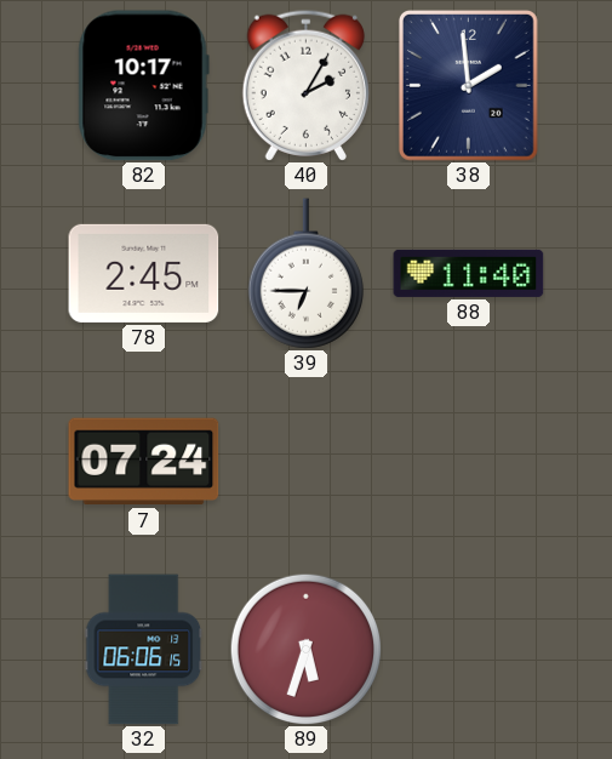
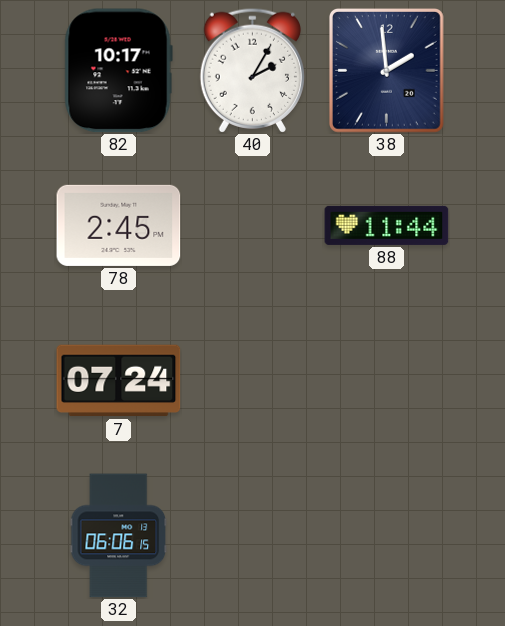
39: 6:45 -> none (305, 274)
88: 11:40 -> 11:44 (387, 225)
89: 5:33 -> none (305, 649)
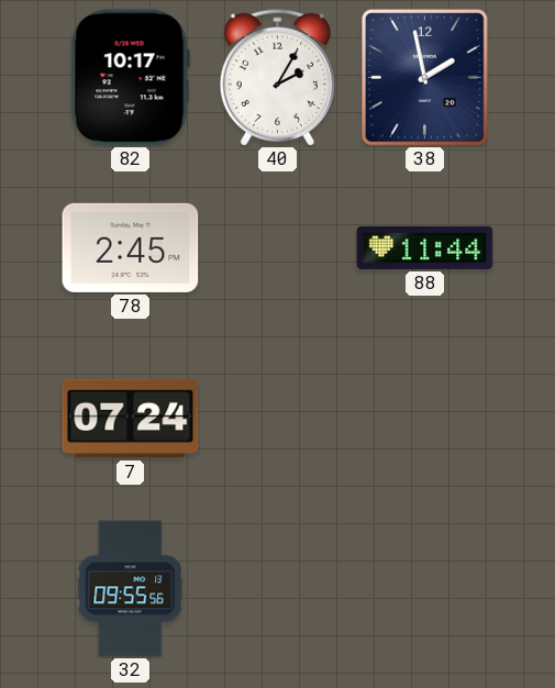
38: 1:59 -> 1:58 (424, 78)
32: 06:06 -> 09:55 (131, 589)
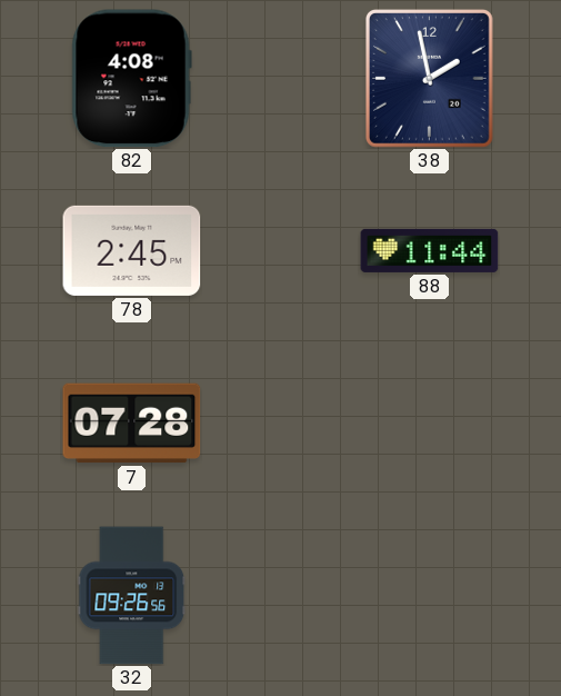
82: 10:17 -> 4:08 (131, 79)
40: 2:05 -> none (277, 77)
7: 07:24 -> 07:28 (132, 424)
32: 09:55 -> 09:26 (132, 596)
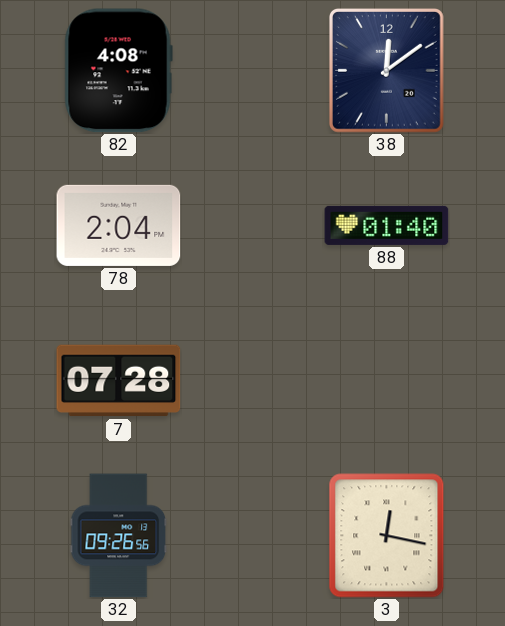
38: 1:58 -> 12:09 (386, 71)
78: 2:45 -> 2:04 (119, 225)
88: 11:44 -> 01:40 (387, 225)
3: none -> 12:17 (387, 536)
